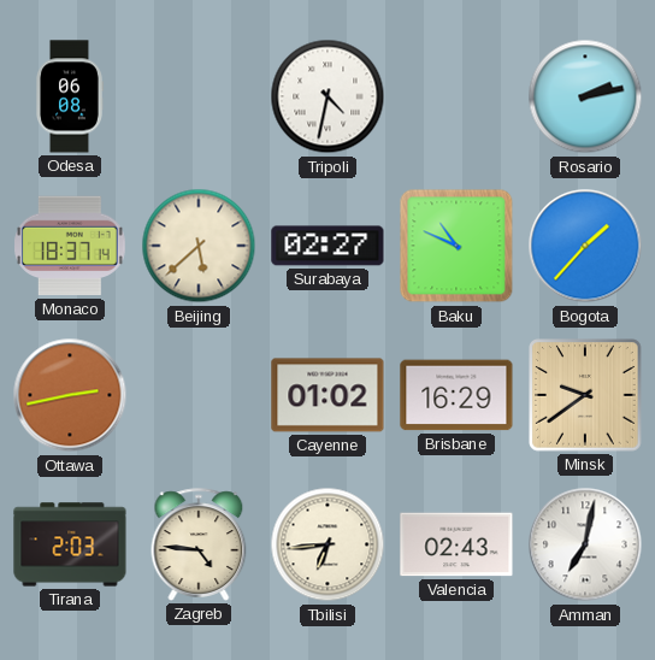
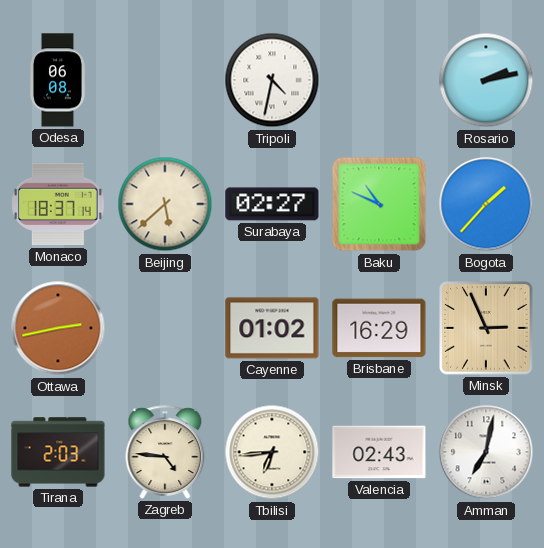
Minsk: 9:39 -> 2:56 (486, 328)
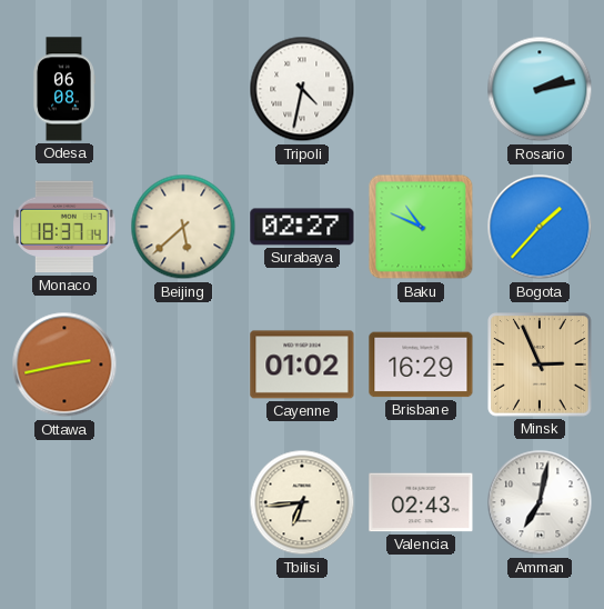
Tirana: 2:03 -> none (58, 452)
Zagreb: 4:46 -> none (165, 452)
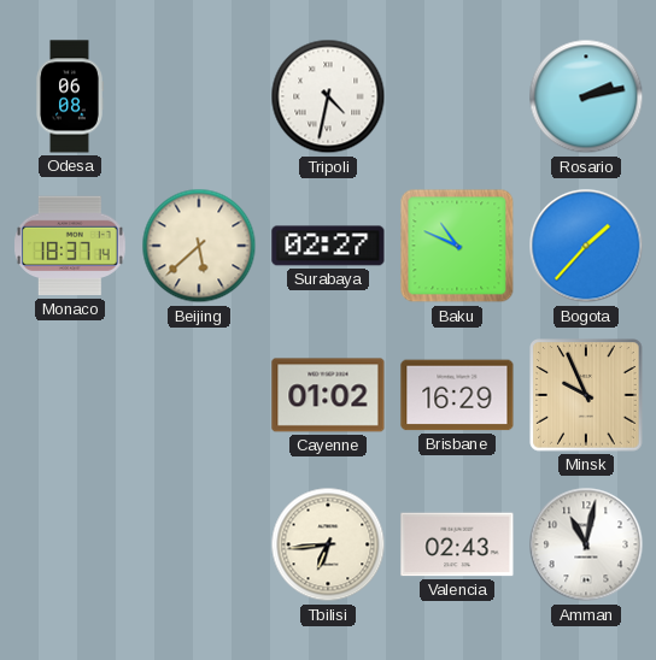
Ottawa: 2:43 -> none (64, 365)
Minsk: 2:56 -> 9:56 (586, 395)
Amman: 7:02 -> 11:02 (586, 544)
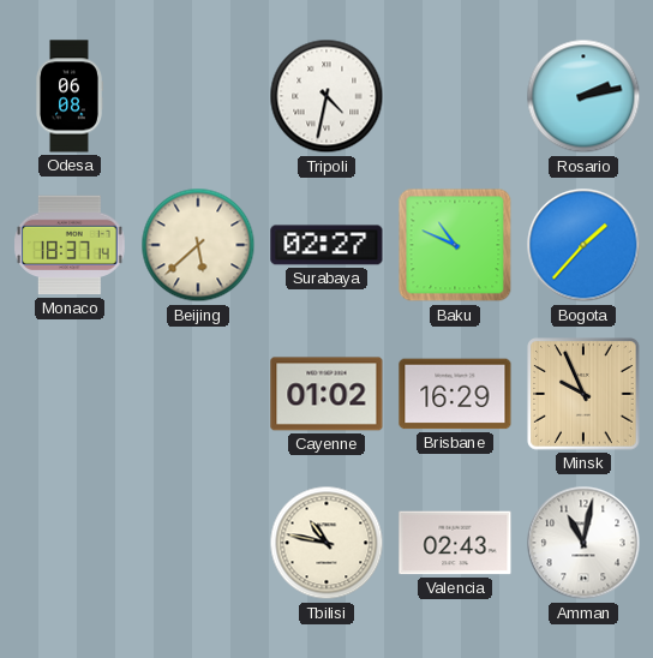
Tbilisi: 6:44 -> 10:47 (326, 543)
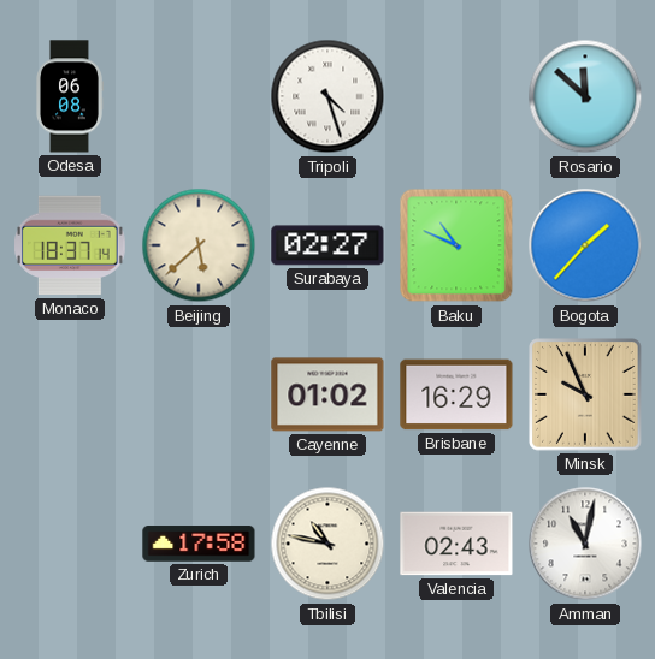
Tripoli: 4:32 -> 4:27 (327, 96)
Rosario: 2:13 -> 11:52 (585, 96)
Zurich: none -> 17:58 (199, 544)
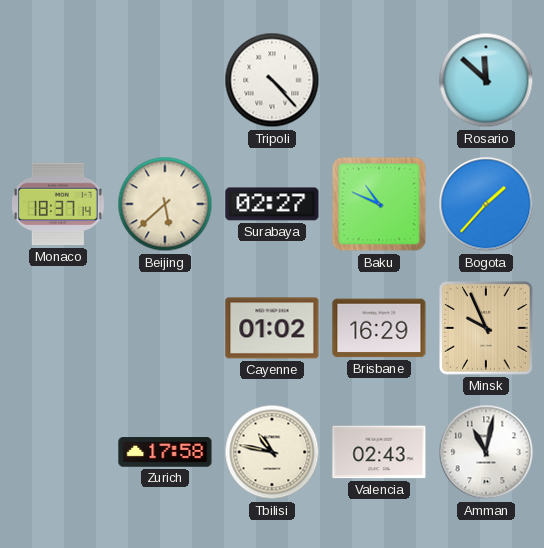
Odesa: 06:08 -> none (70, 96)
Tripoli: 4:27 -> 4:23 (272, 80)
